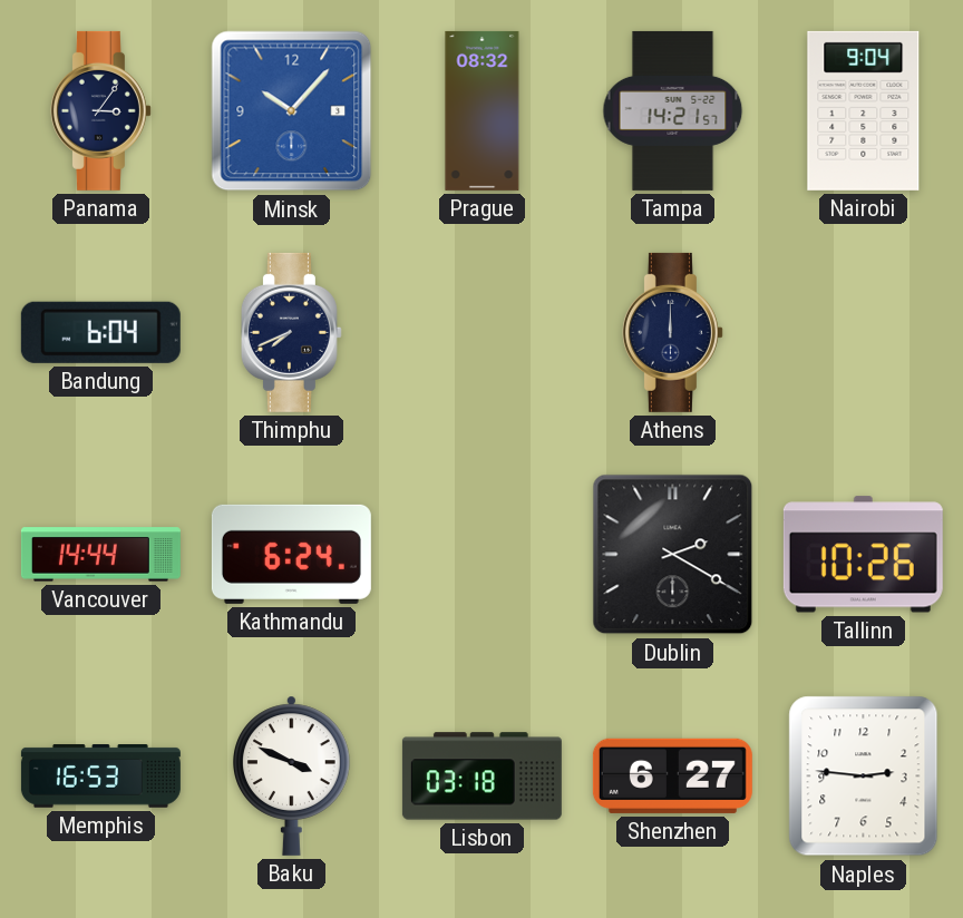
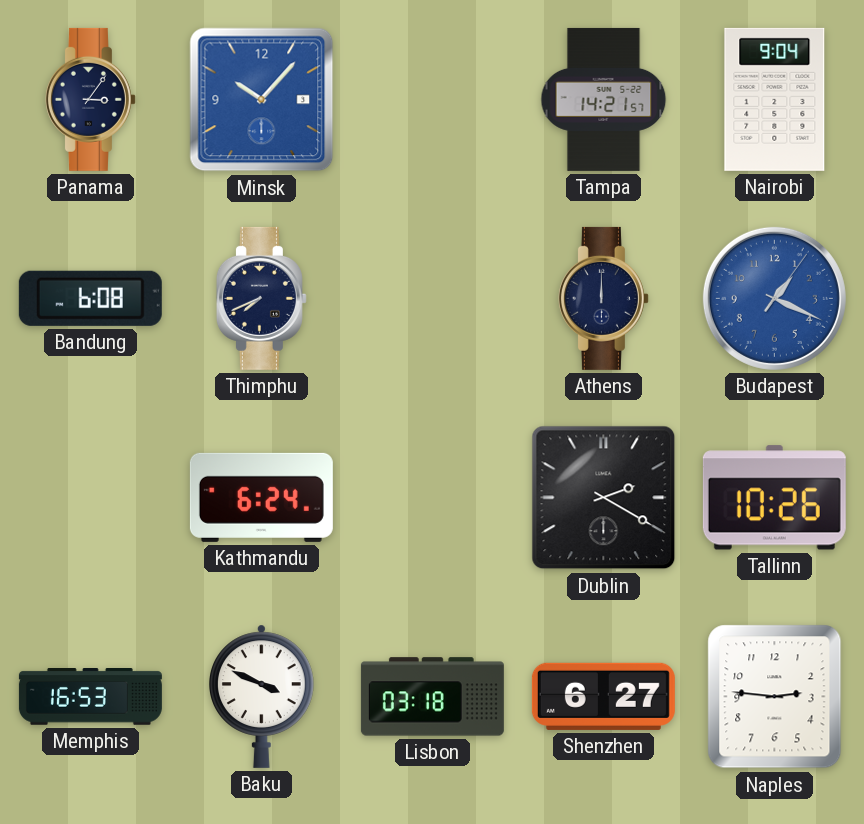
Prague: 08:32 -> none (483, 110)
Bandung: 6:04 -> 6:08 (90, 298)
Budapest: none -> 1:19 (774, 298)
Vancouver: 14:44 -> none (100, 555)
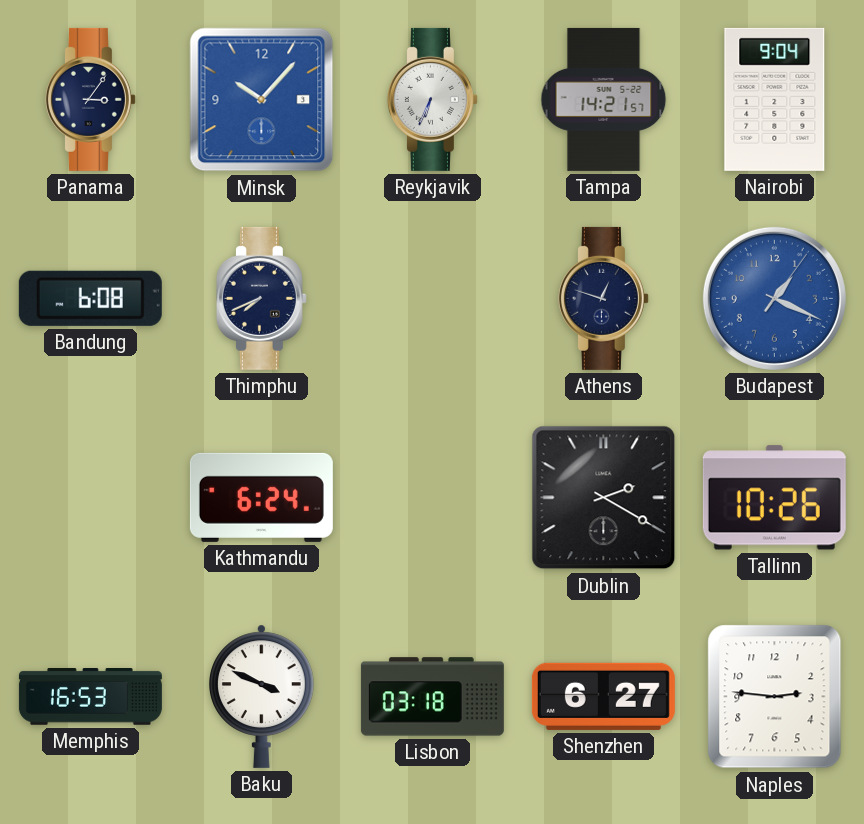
Reykjavik: none -> 6:34 (432, 99)
Athens: 12:00 -> 12:48 (603, 298)
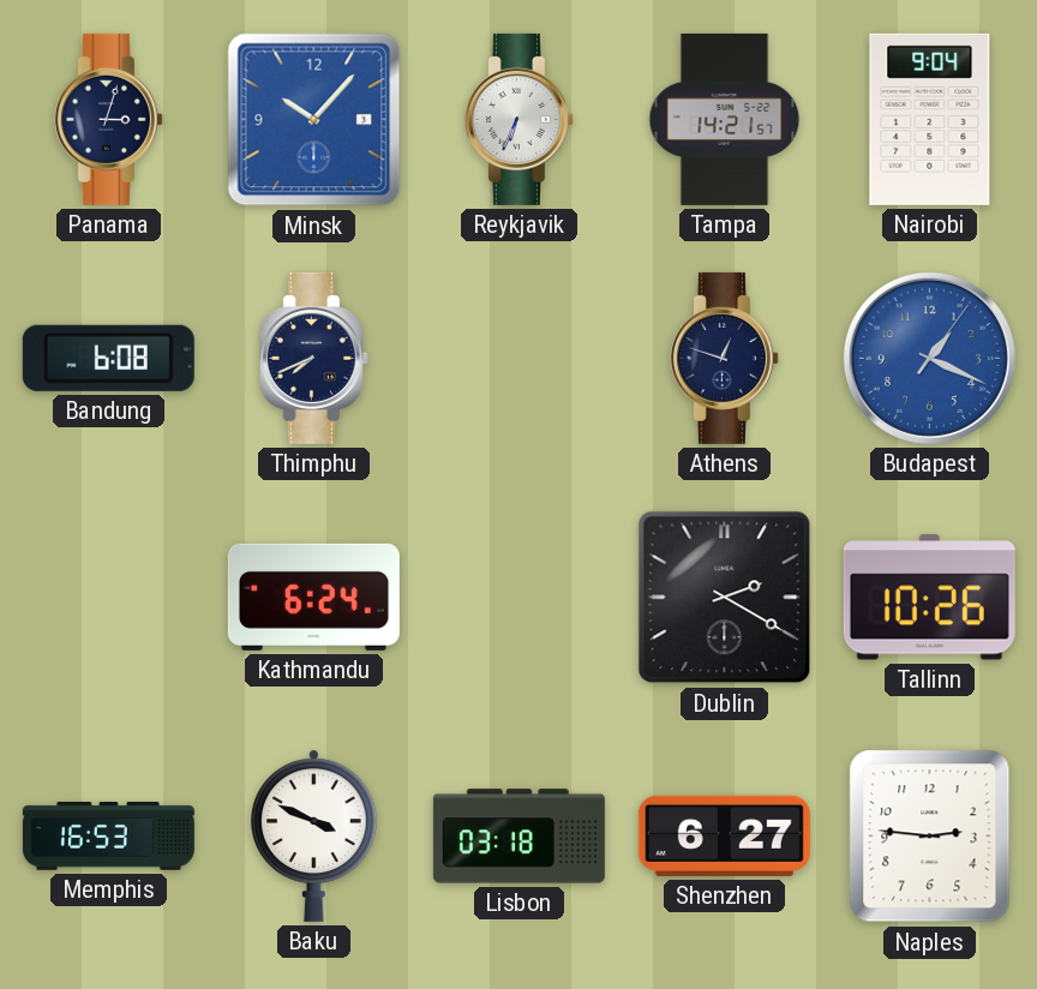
Panama: 3:06 -> 3:03 (108, 119)
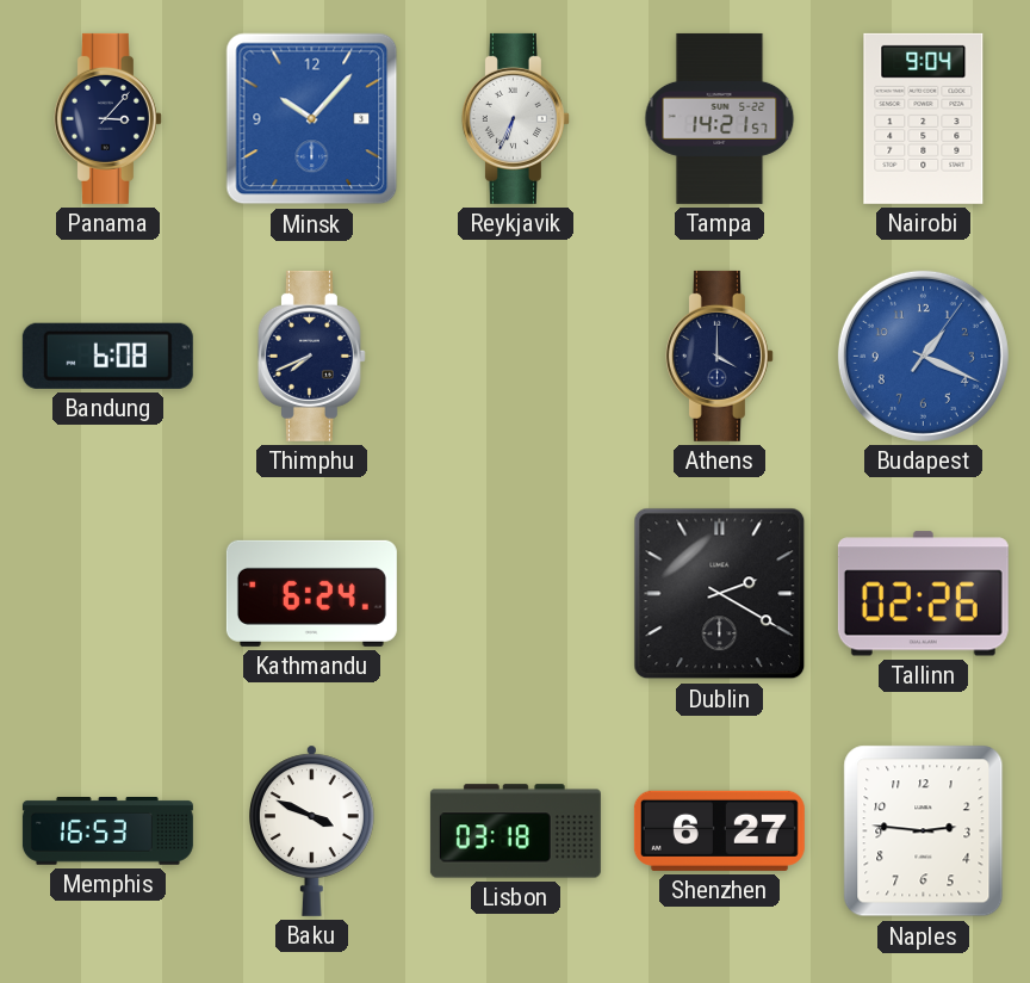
Panama: 3:03 -> 3:07 (107, 118)
Athens: 12:48 -> 4:00 (719, 356)
Tallinn: 10:26 -> 02:26 (923, 594)
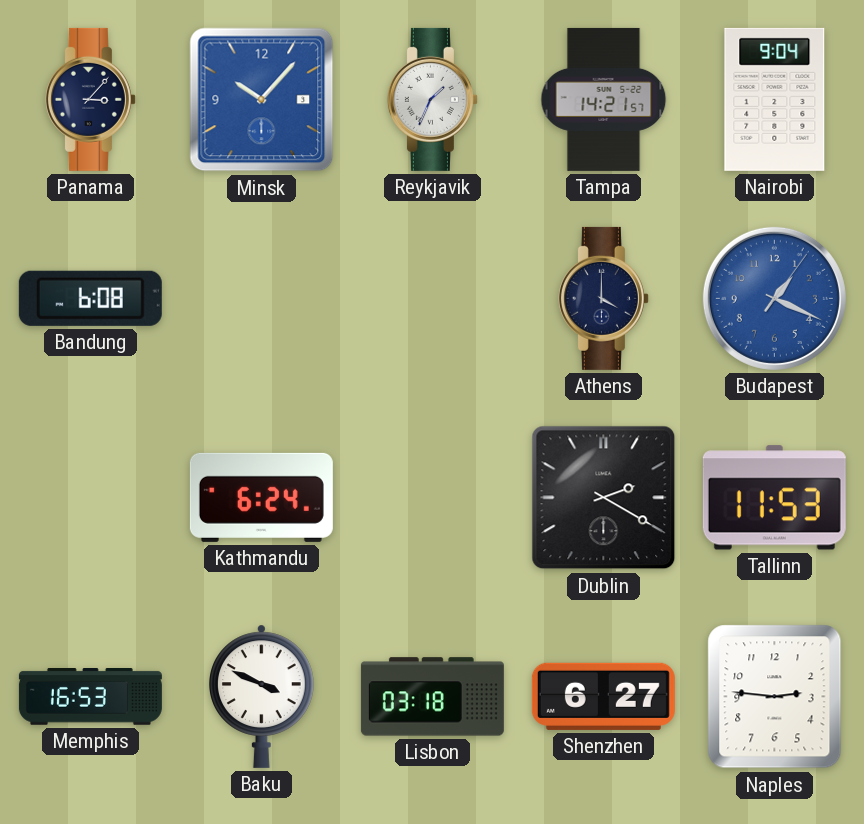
Reykjavik: 6:34 -> 1:34 (432, 99)
Thimphu: 7:41 -> none (311, 356)
Tallinn: 02:26 -> 11:53 (774, 498)
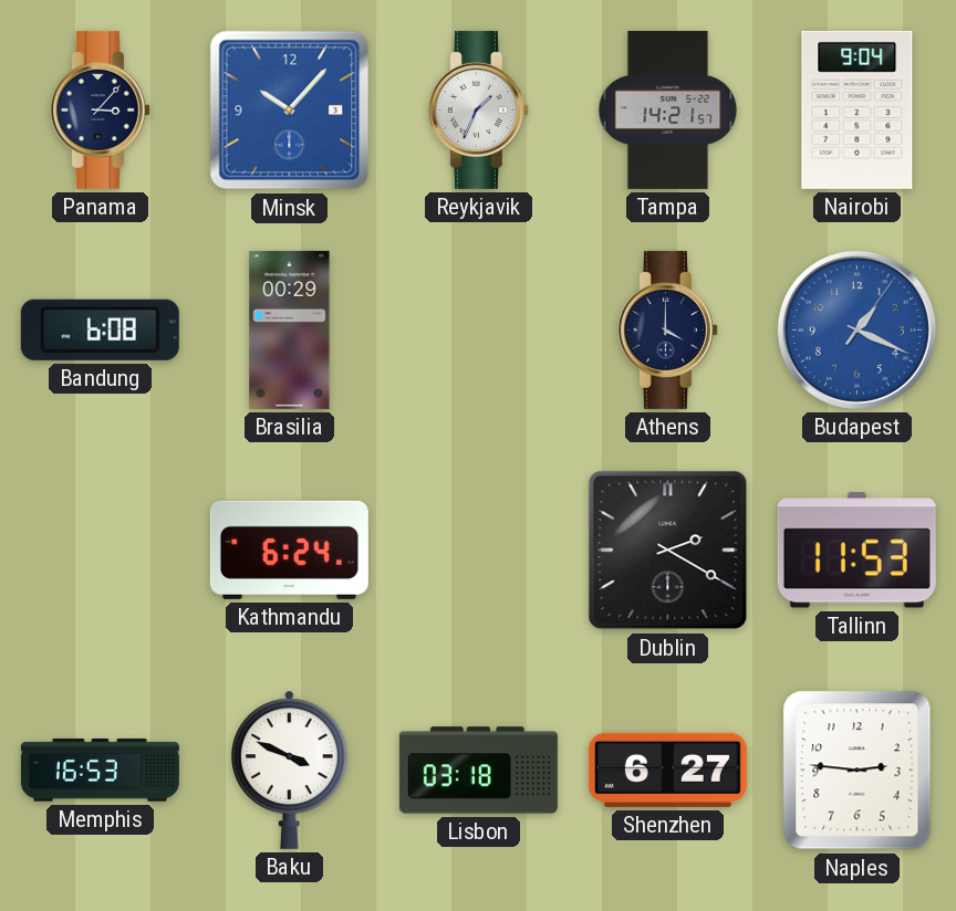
Brasilia: none -> 00:29 (290, 329)
